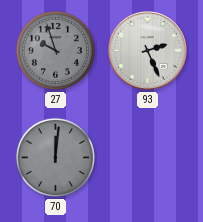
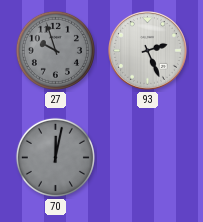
70: 12:01 -> 12:02 (55, 157)
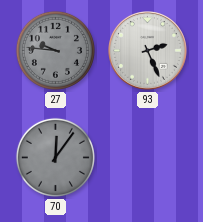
27: 9:57 -> 9:46 (55, 50)
70: 12:02 -> 12:06 (55, 157)
